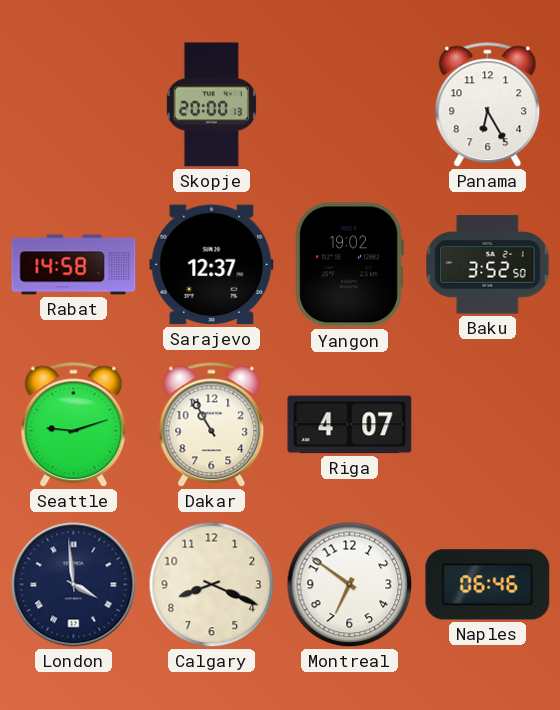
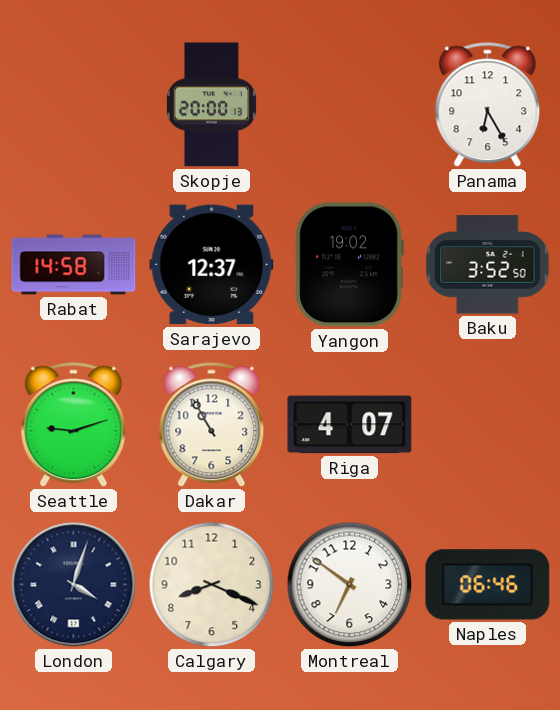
London: 3:59 -> 4:03 (74, 585)
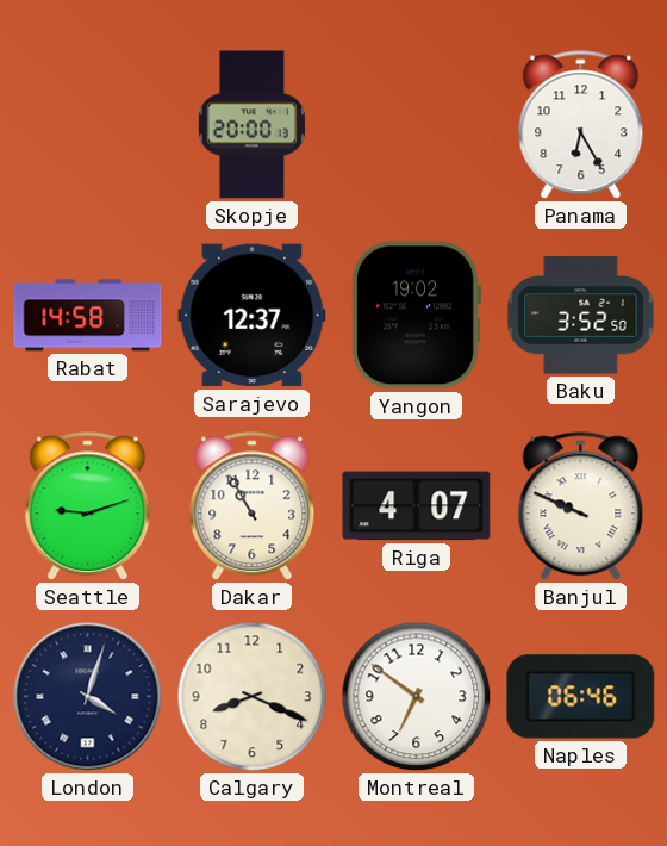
Banjul: none -> 9:49 (581, 506)
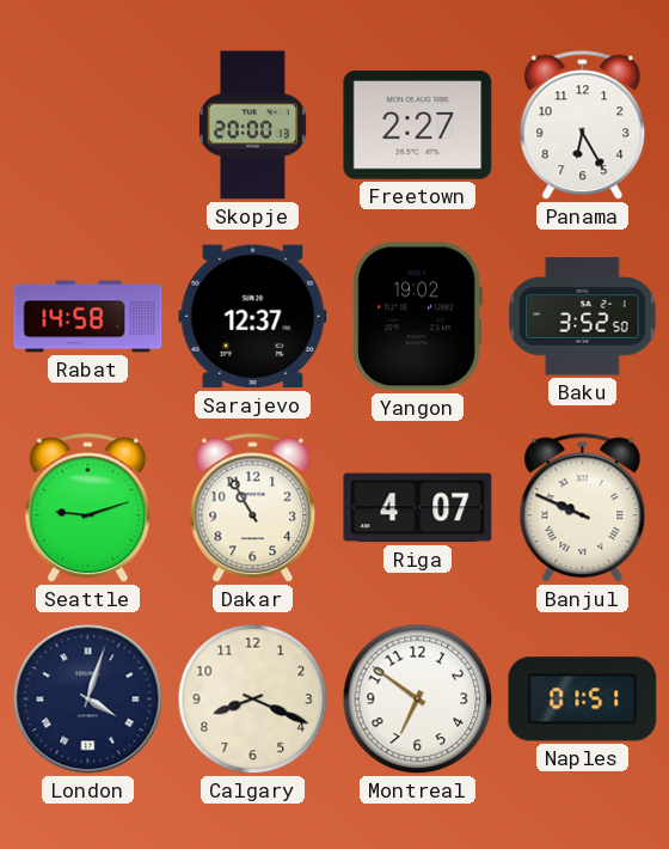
Freetown: none -> 2:27 (418, 126)
Naples: 06:46 -> 01:51 (583, 700)
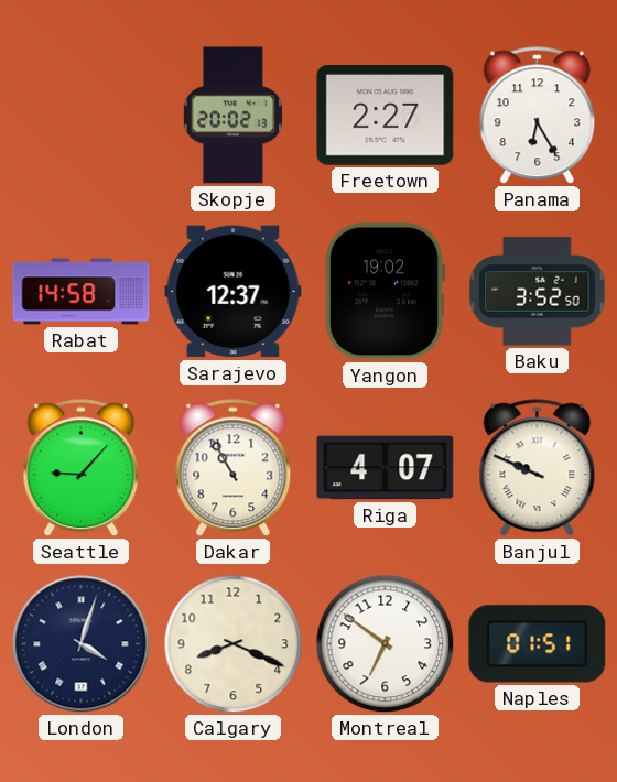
Skopje: 20:00 -> 20:02 (232, 116)
Seattle: 9:12 -> 9:07 (82, 468)
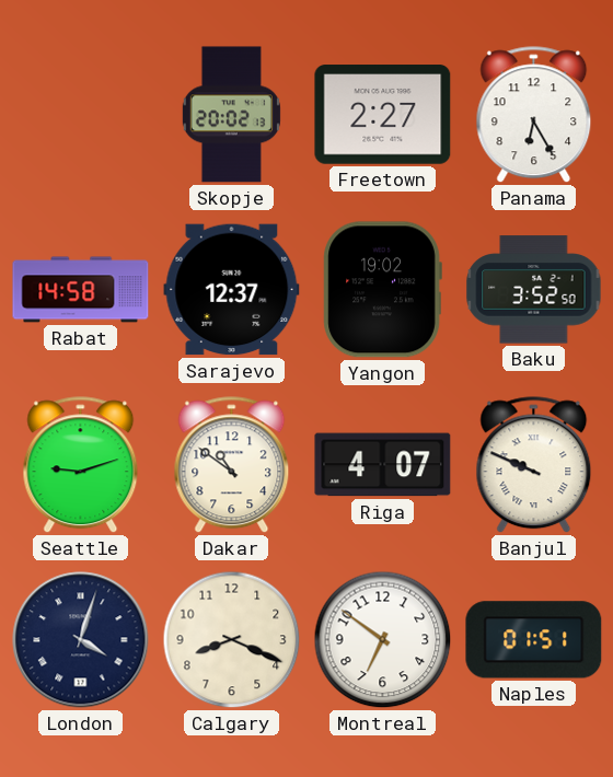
Seattle: 9:07 -> 9:12 (81, 465)
Dakar: 10:55 -> 10:51 (232, 465)
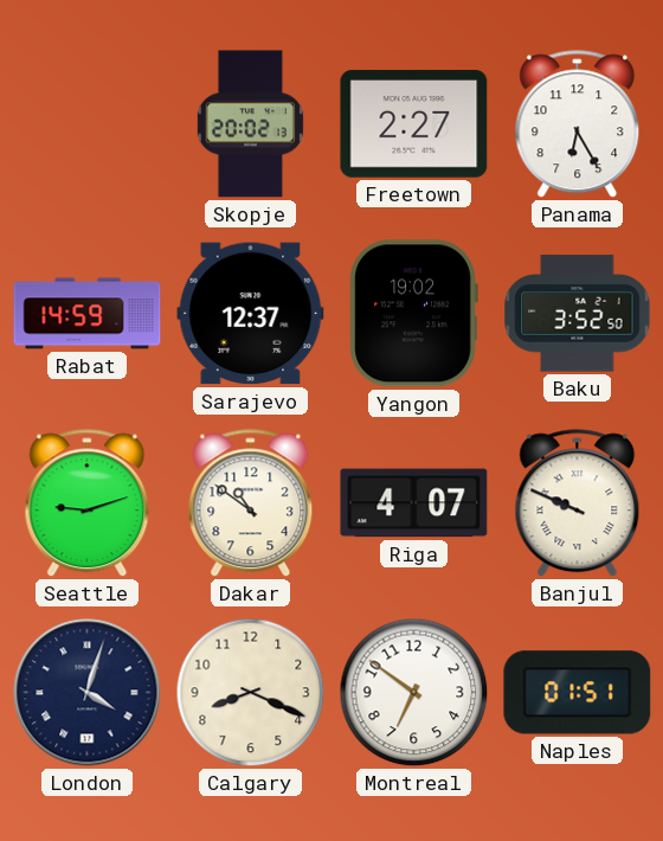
Rabat: 14:58 -> 14:59 (88, 314)
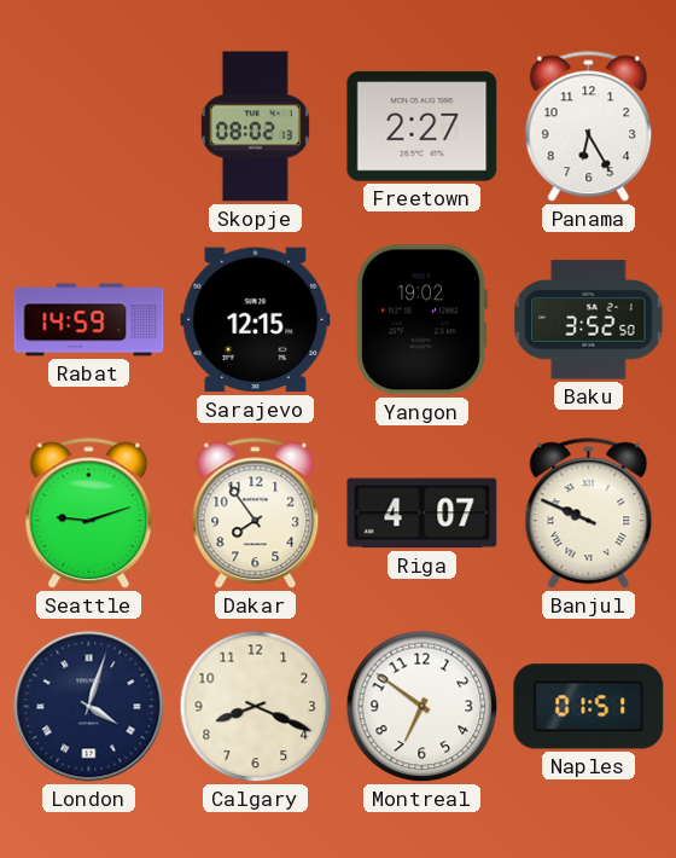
Skopje: 20:02 -> 08:02 (255, 127)
Sarajevo: 12:37 -> 12:15 (256, 320)
Dakar: 10:51 -> 7:54 (256, 514)
